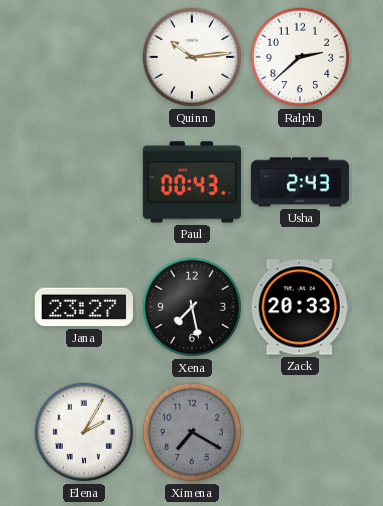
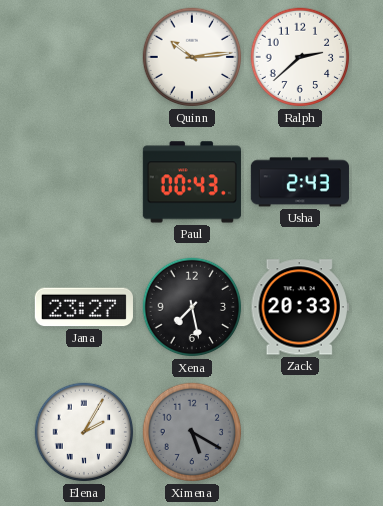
Ximena: 7:20 -> 5:20 (192, 432)
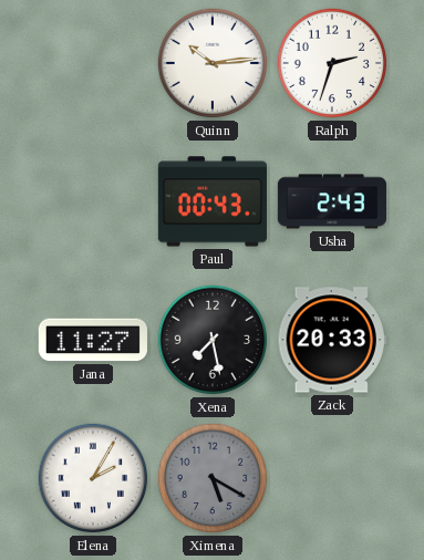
Ralph: 2:38 -> 2:33 (332, 63)
Jana: 23:27 -> 11:27 (93, 340)
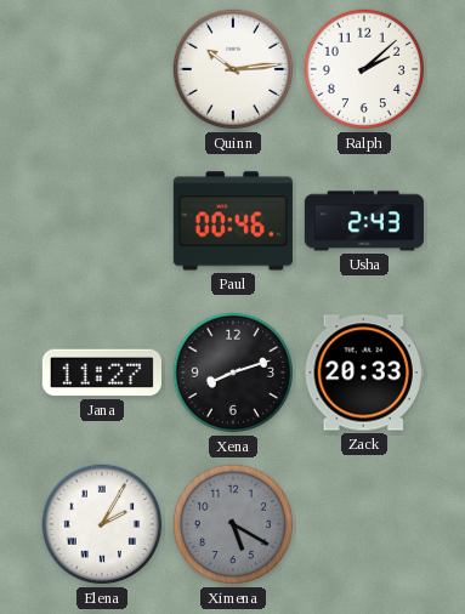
Ralph: 2:33 -> 2:08 (364, 69)
Paul: 00:43 -> 00:46 (233, 221)
Xena: 7:28 -> 8:12 (233, 373)
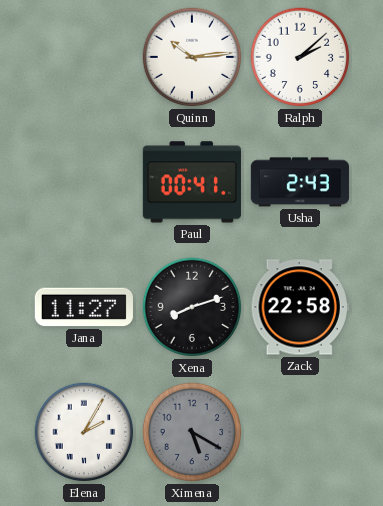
Paul: 00:46 -> 00:41 (192, 182)
Zack: 20:33 -> 22:58 (300, 307)
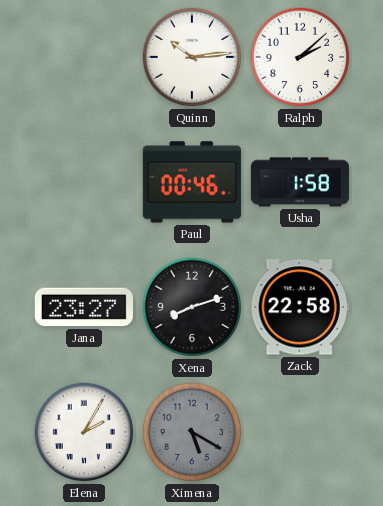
Paul: 00:41 -> 00:46 (192, 182)
Usha: 2:43 -> 1:58 (300, 182)
Jana: 11:27 -> 23:27 (84, 307)
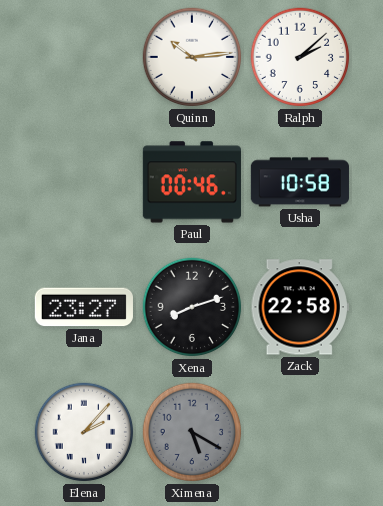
Usha: 1:58 -> 10:58 (300, 182)
Elena: 2:05 -> 2:07 (84, 432)
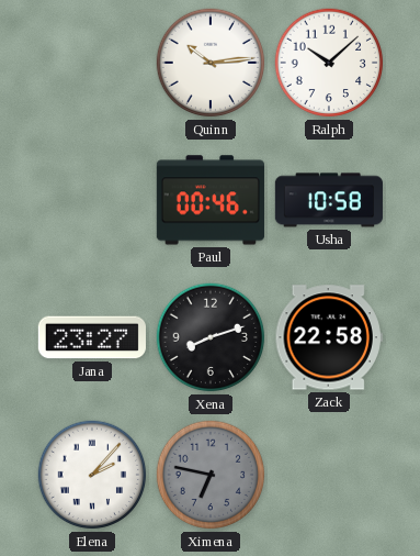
Ralph: 2:08 -> 10:08 (329, 63)
Ximena: 5:20 -> 6:47 (211, 475)
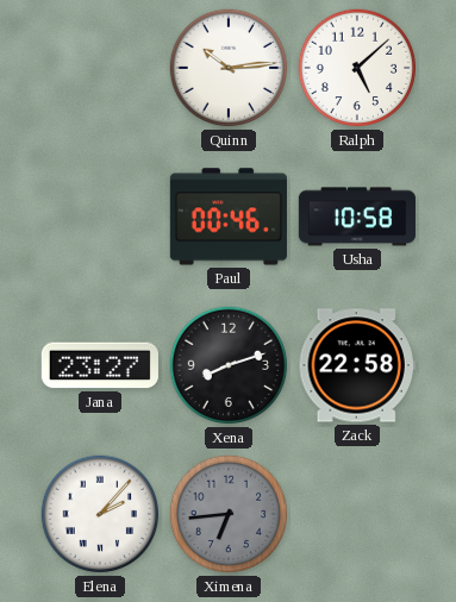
Ralph: 10:08 -> 5:08 (357, 68)
Ximena: 6:47 -> 6:44 (229, 514)
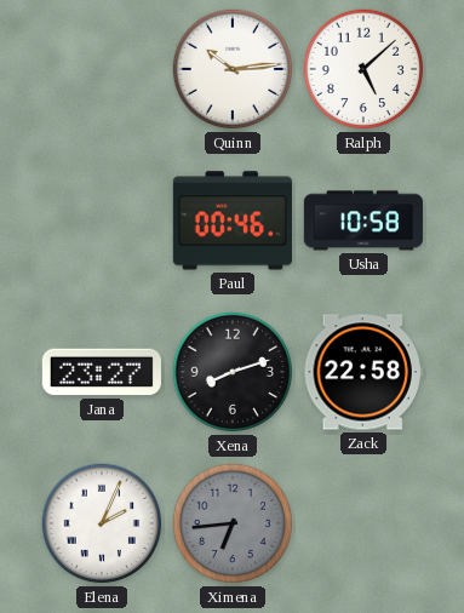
Elena: 2:07 -> 2:04 (102, 523)
